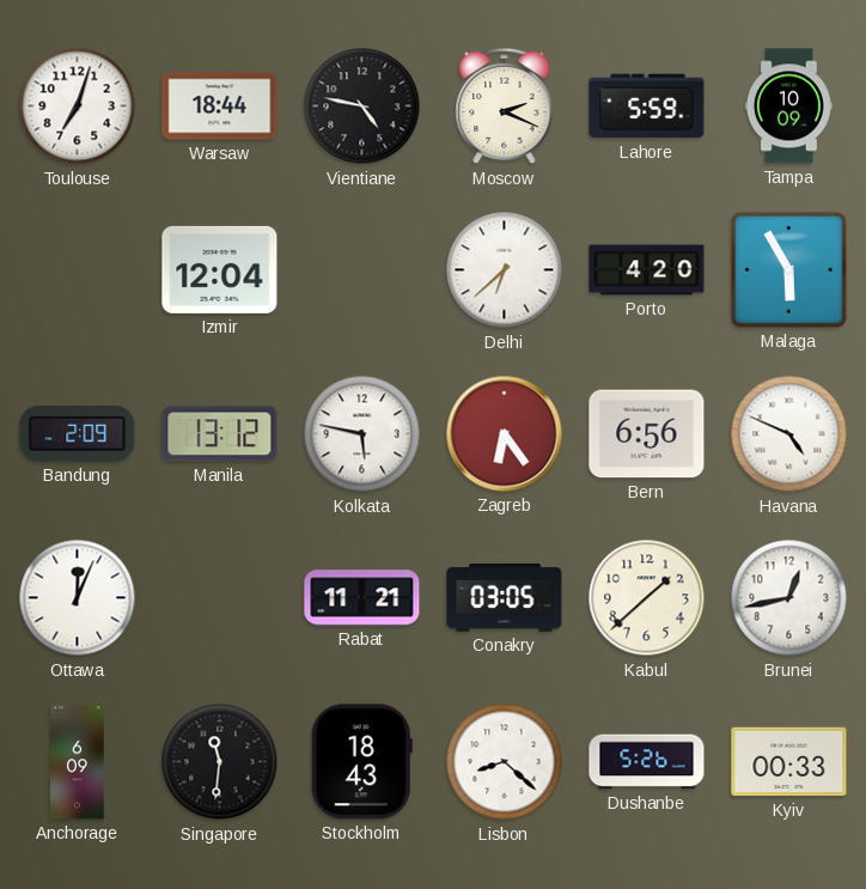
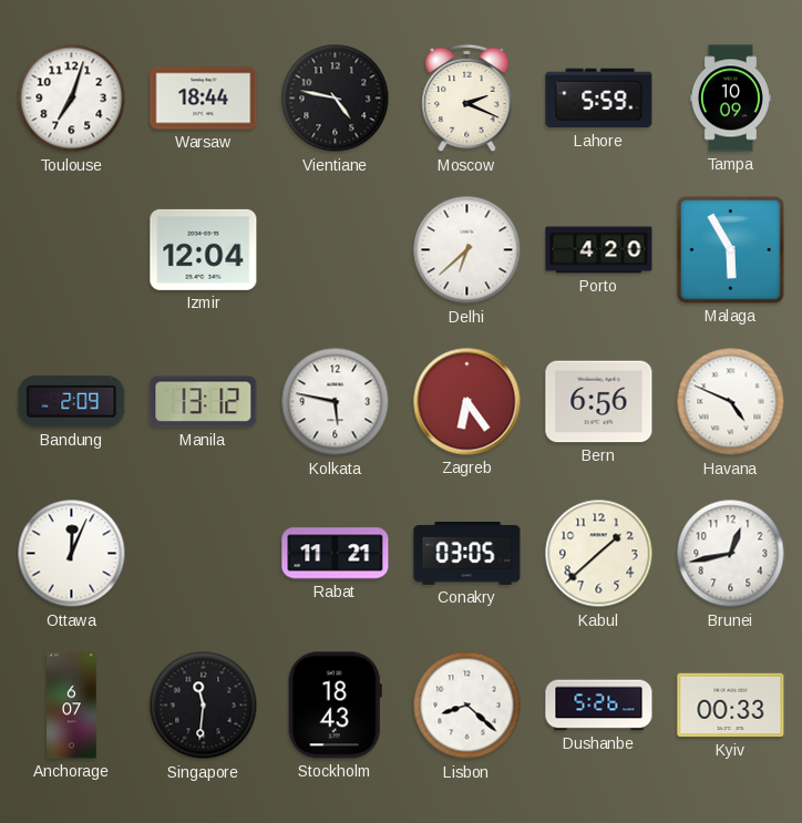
Anchorage: 6:09 -> 6:07 (72, 706)
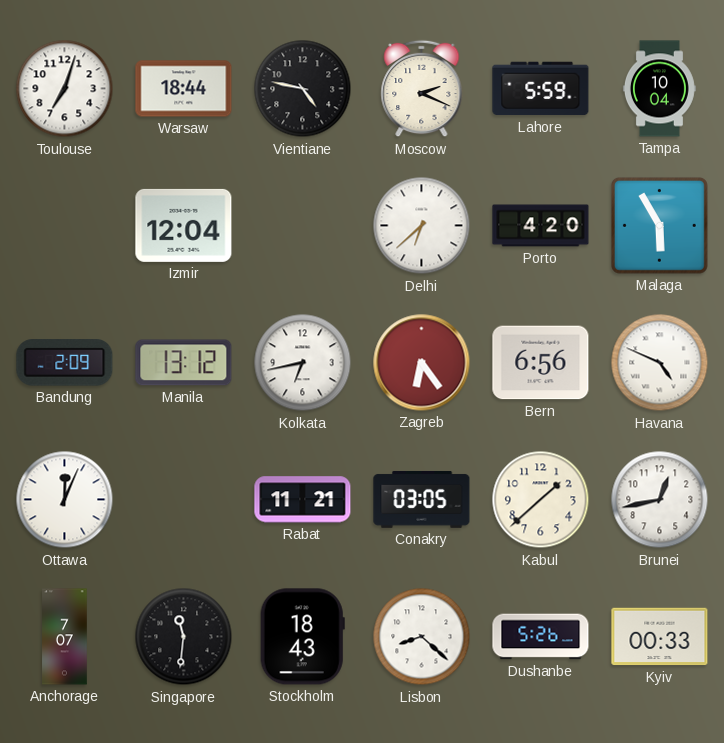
Tampa: 10:09 -> 10:04 (659, 89)
Kolkata: 5:47 -> 6:43 (303, 363)
Anchorage: 6:07 -> 7:07 (65, 637)
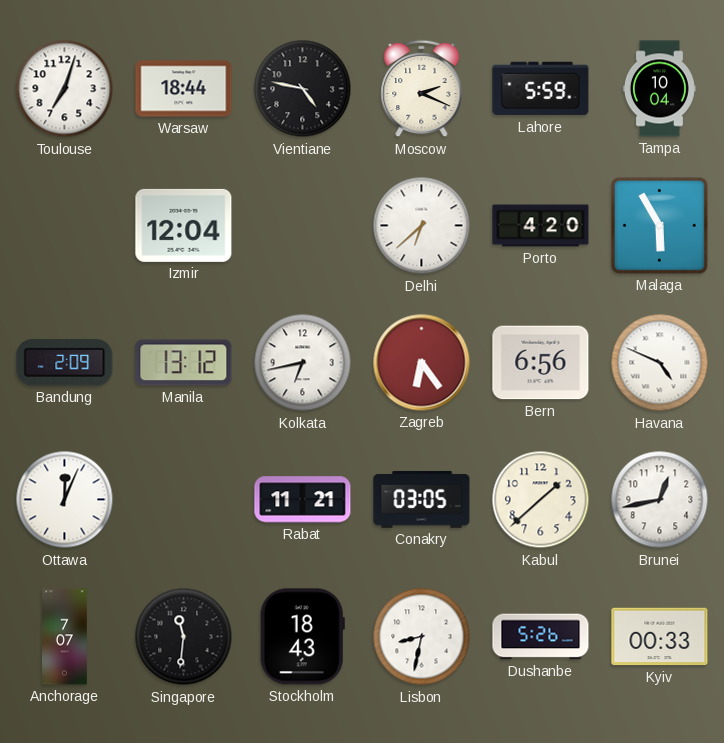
Lisbon: 8:22 -> 8:32 (422, 637)
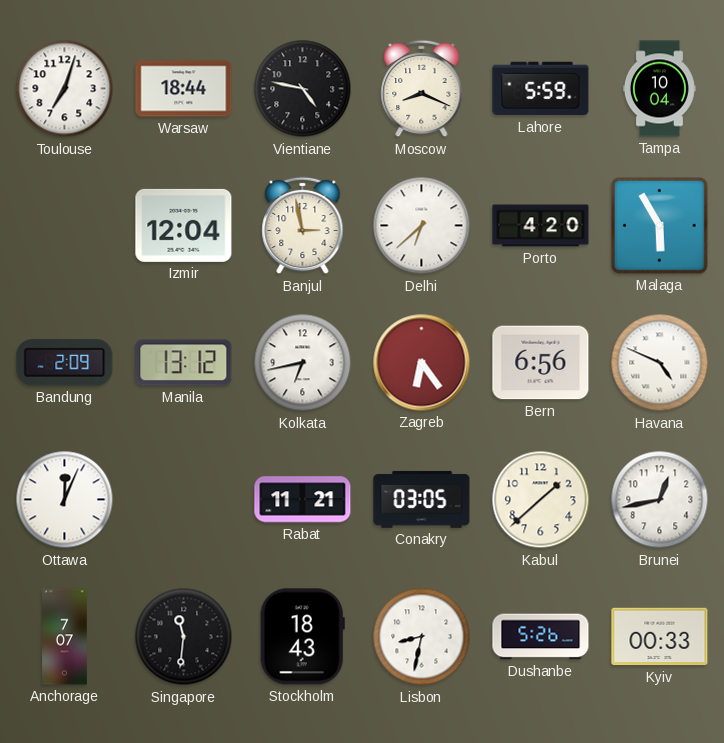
Moscow: 2:19 -> 8:19 (422, 89)
Banjul: none -> 2:58 (303, 226)
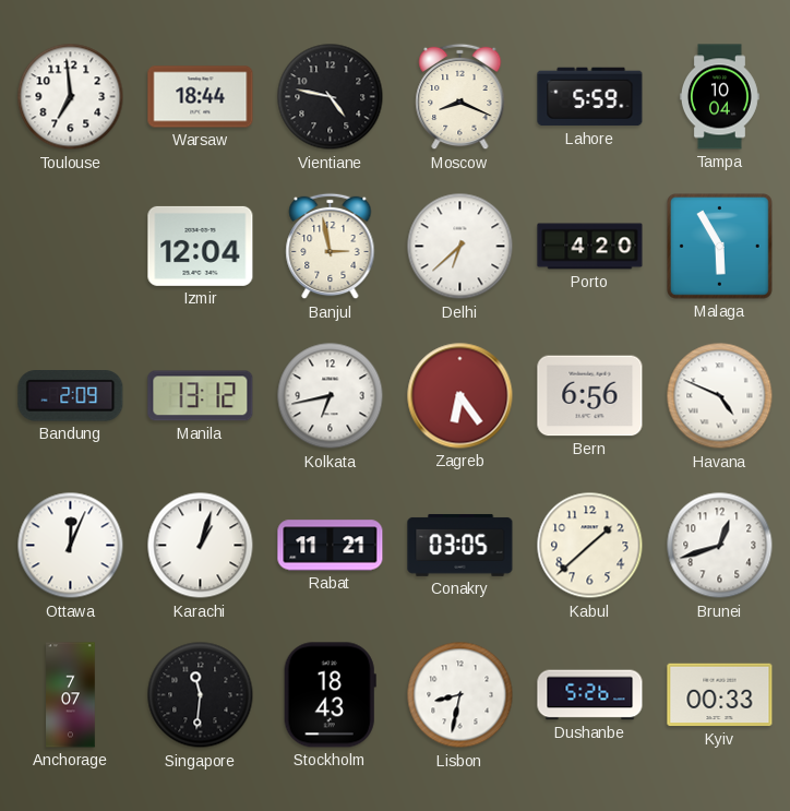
Toulouse: 7:03 -> 6:59 (71, 97)
Karachi: none -> 1:03 (201, 546)
Brunei: 12:43 -> 12:42 (720, 546)
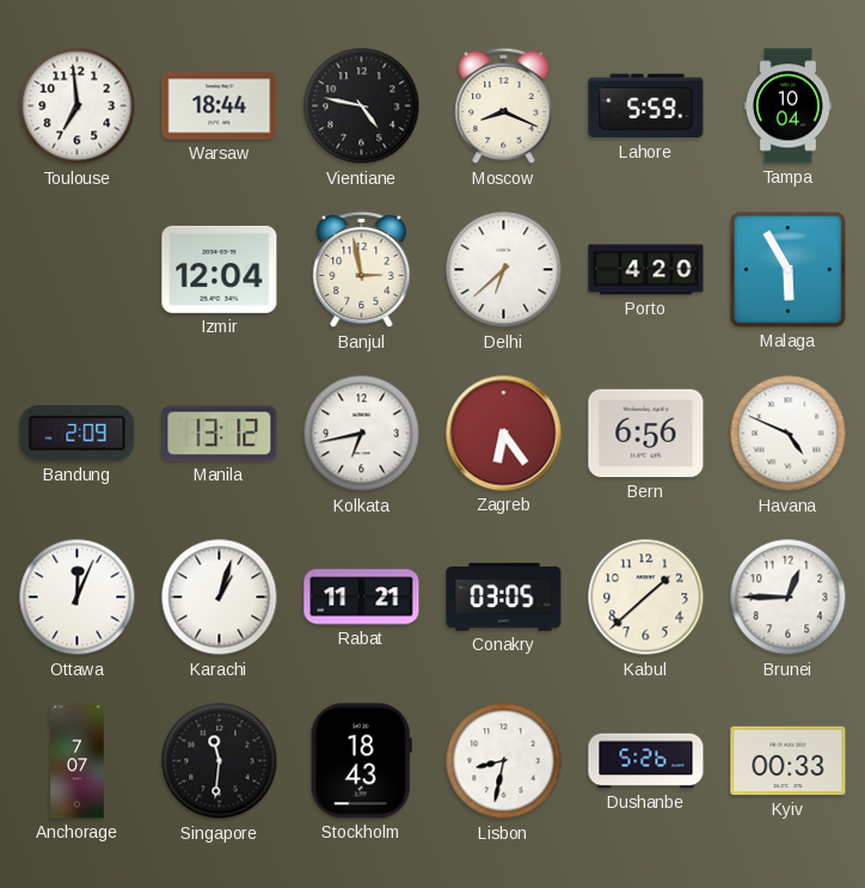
Brunei: 12:42 -> 12:45 (789, 598)
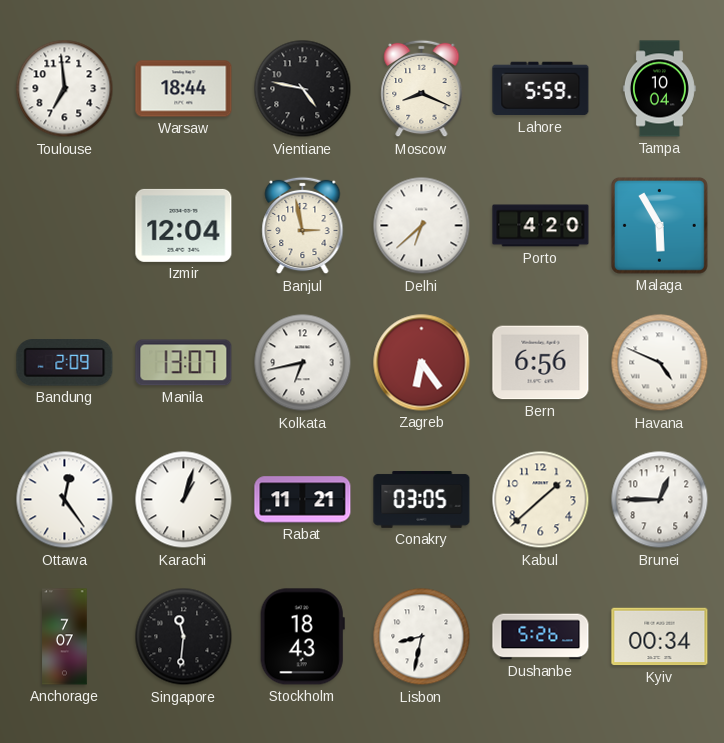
Manila: 13:12 -> 13:07 (184, 363)
Ottawa: 12:04 -> 12:24 (65, 500)
Kyiv: 00:33 -> 00:34 (660, 637)
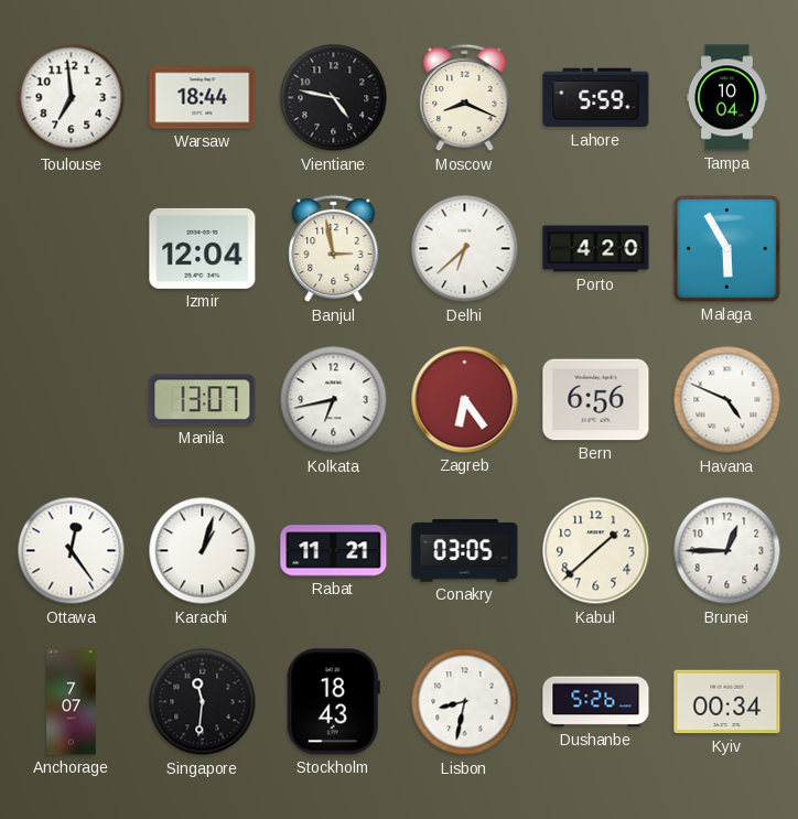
Bandung: 2:09 -> none (65, 363)
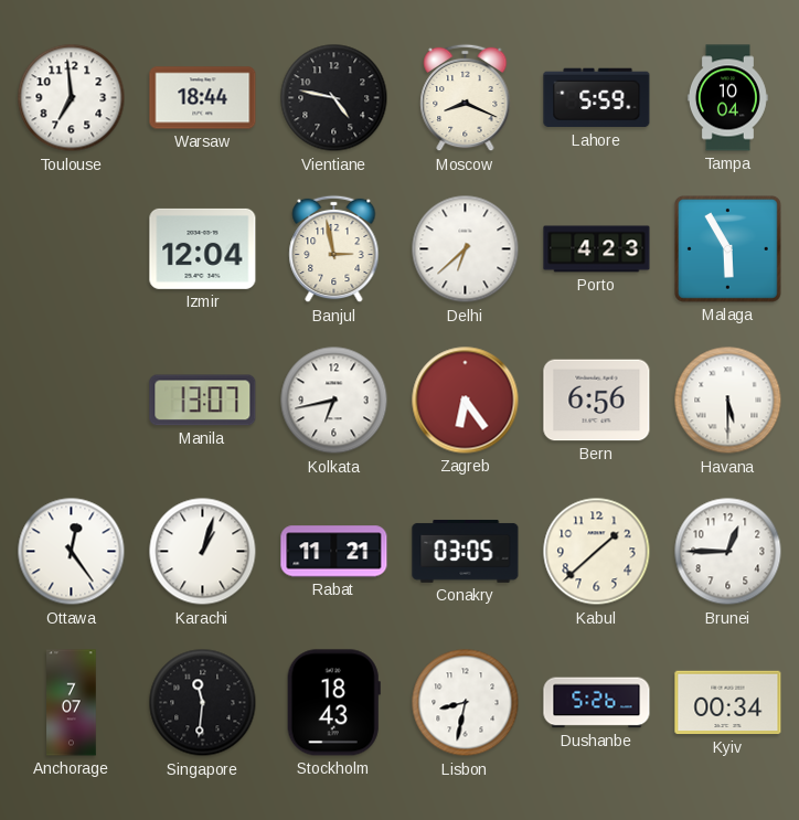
Porto: 4:20 -> 4:23 (597, 249)
Havana: 4:49 -> 5:30 (728, 401)
